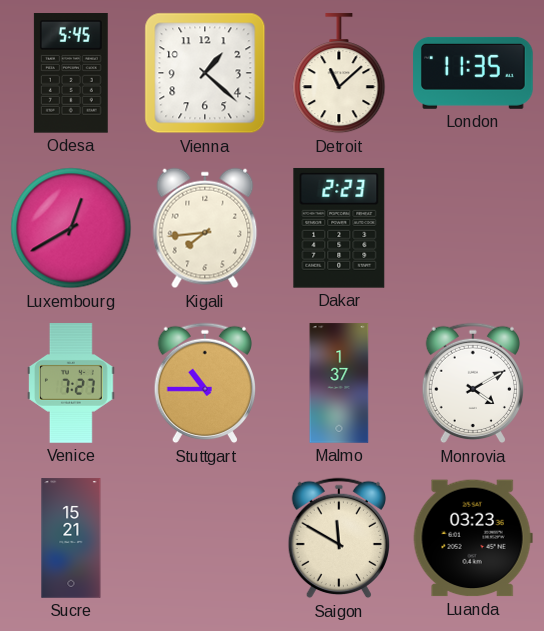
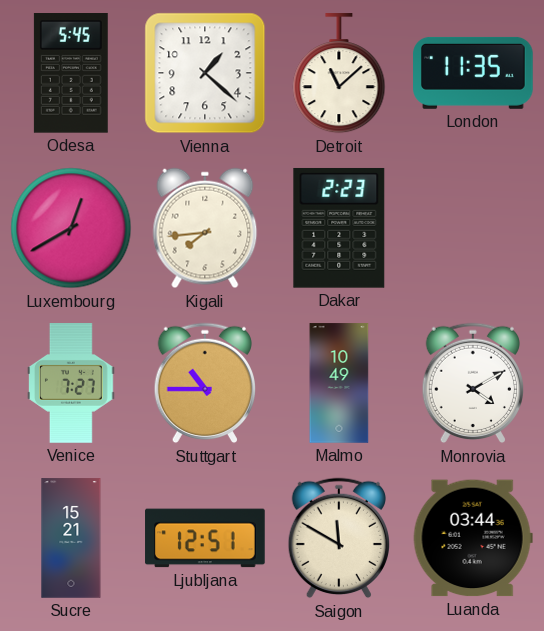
Malmo: 1:37 -> 10:49 (339, 383)
Ljubljana: none -> 12:51 (205, 538)
Luanda: 03:23 -> 03:44 (473, 538)
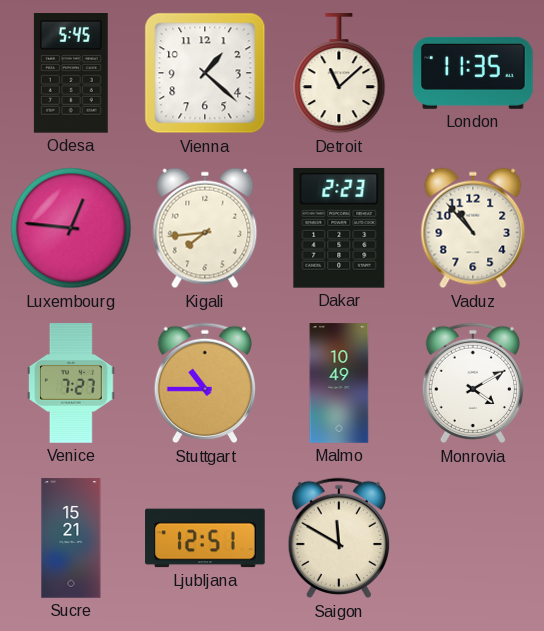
Luxembourg: 12:40 -> 12:46 (71, 228)
Vaduz: none -> 10:53 (473, 228)
Luanda: 03:44 -> none (473, 538)
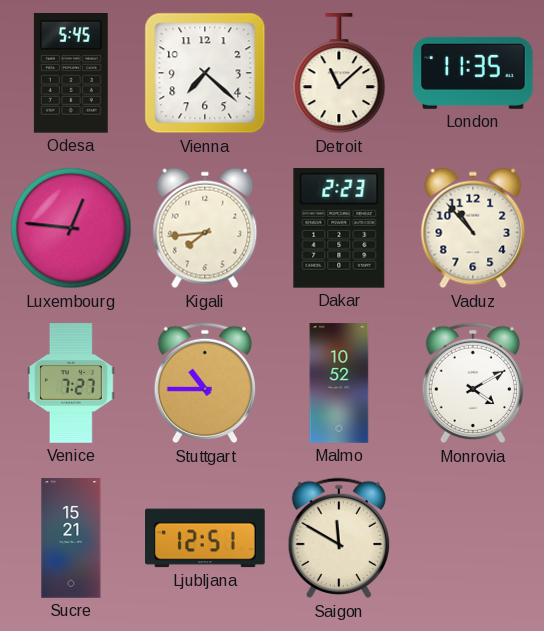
Vienna: 1:22 -> 7:22 (205, 73)
Malmo: 10:49 -> 10:52 (339, 383)
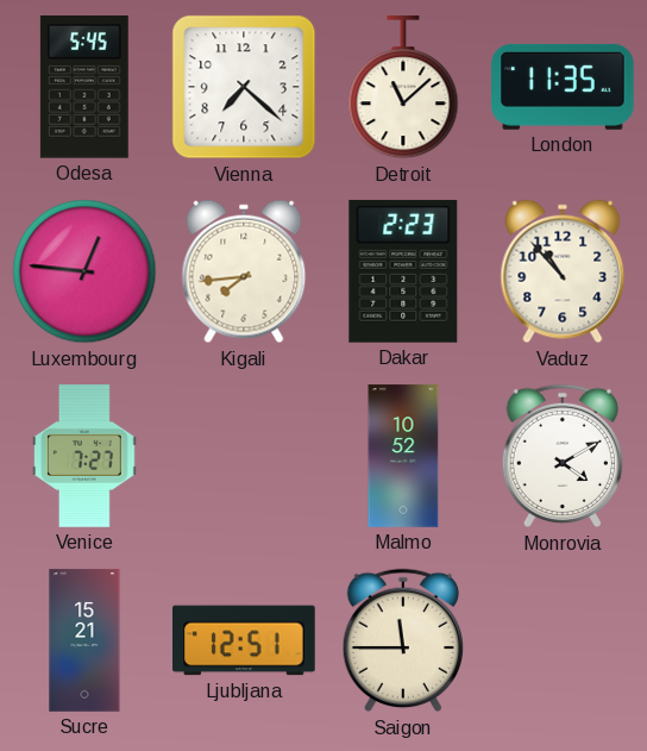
Stuttgart: 10:45 -> none (204, 383)
Saigon: 11:50 -> 11:45 (402, 640)
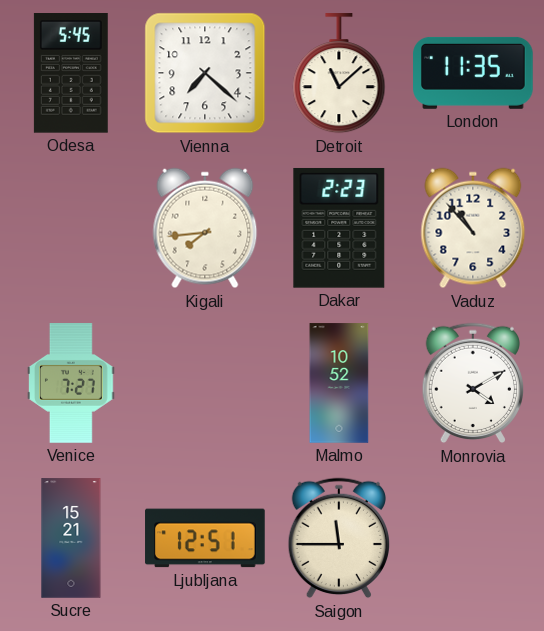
Luxembourg: 12:46 -> none (84, 271)
